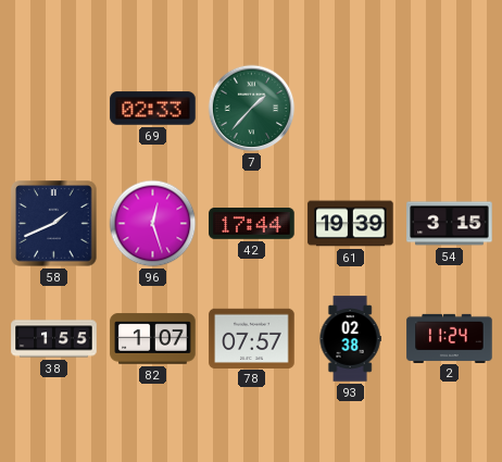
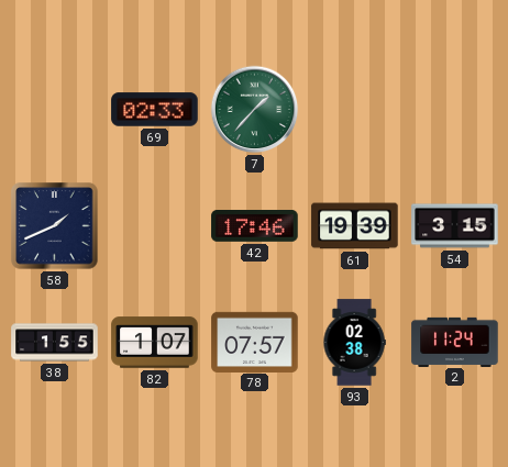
96: 12:27 -> none (153, 224)
42: 17:44 -> 17:46 (255, 226)
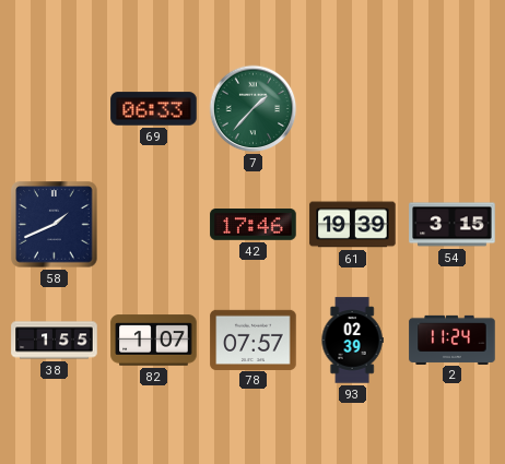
69: 02:33 -> 06:33 (154, 109)
93: 02:38 -> 02:39 (352, 341)
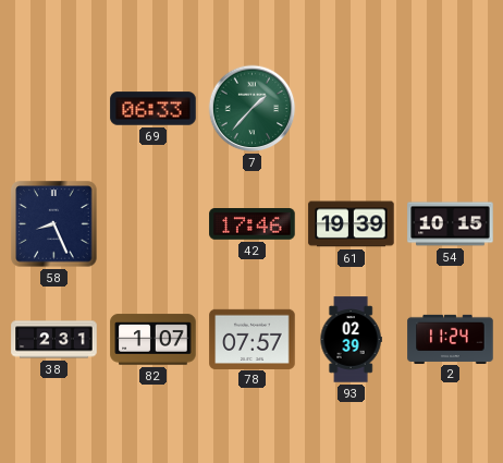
58: 1:41 -> 8:26 (54, 224)
54: 3:15 -> 10:15 (451, 224)
38: 1:55 -> 2:31 (54, 340)
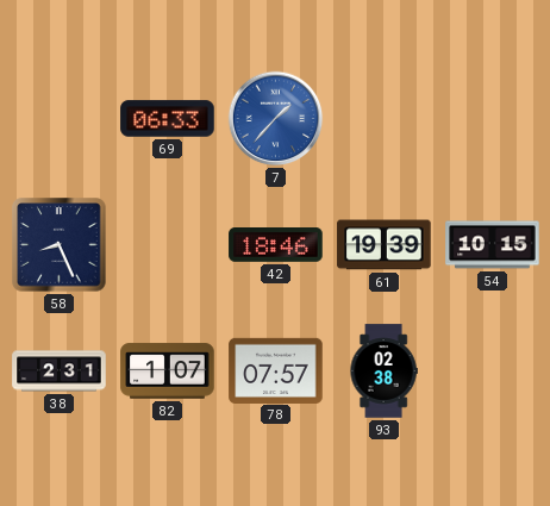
7 dial: green -> blue (276, 119)
42: 17:46 -> 18:46 (276, 245)
93: 02:39 -> 02:38 (383, 371)
2: 11:24 -> none (451, 339)
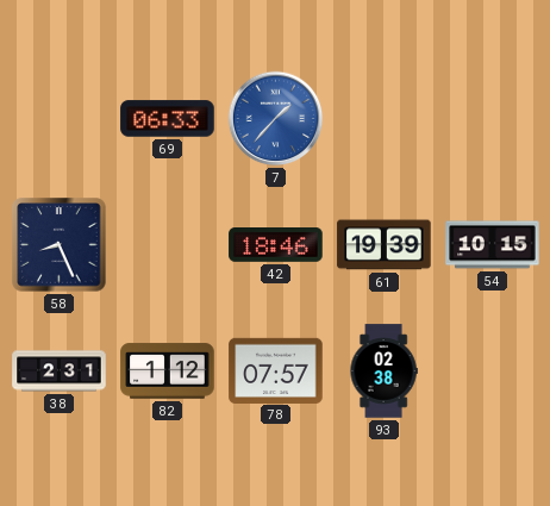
82: 1:07 -> 1:12 (168, 371)
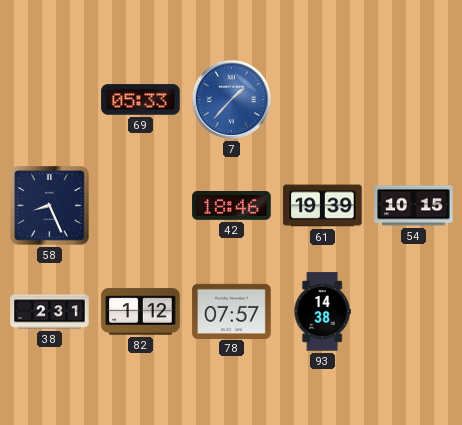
69: 06:33 -> 05:33 (141, 100)
93: 02:38 -> 14:38 (322, 312)
